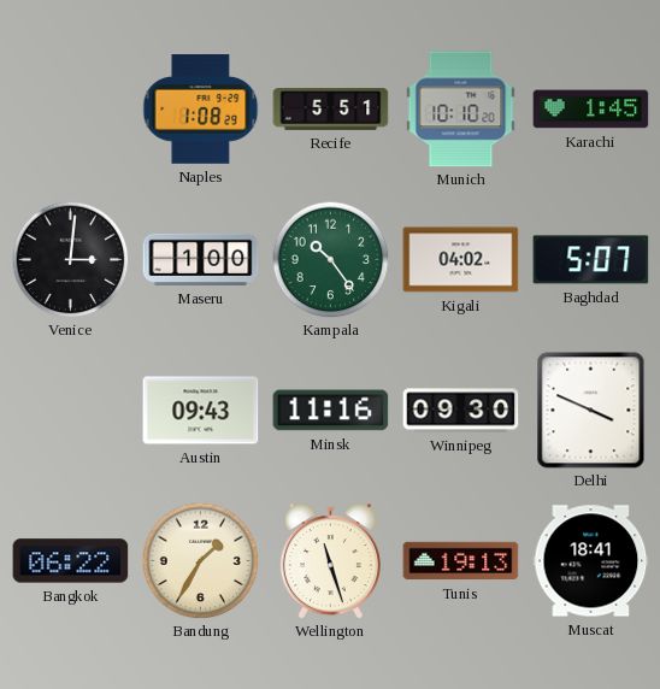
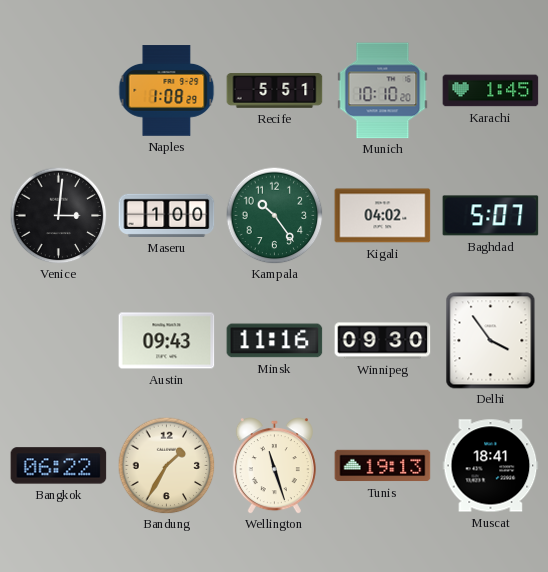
Delhi: 3:49 -> 3:54 (491, 341)
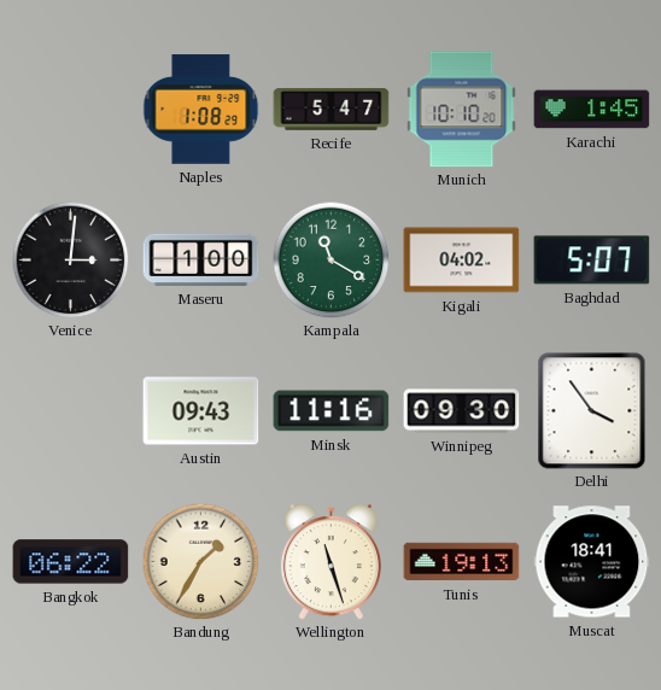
Recife: 5:51 -> 5:47 (332, 110)
Kampala: 10:24 -> 11:20 (330, 259)
